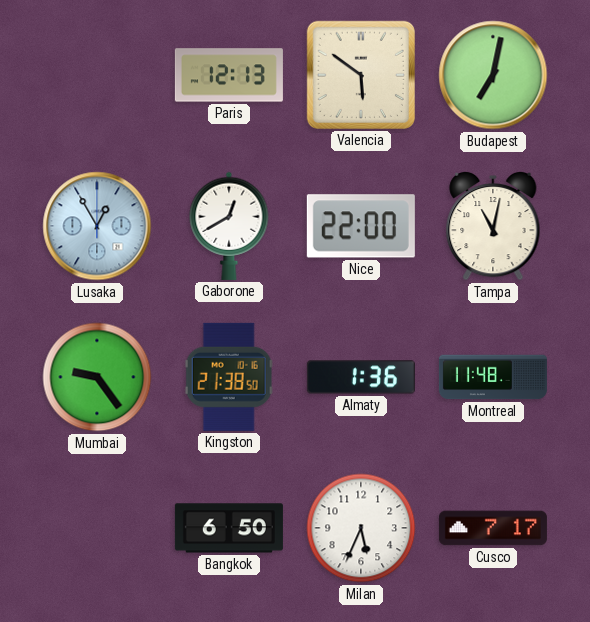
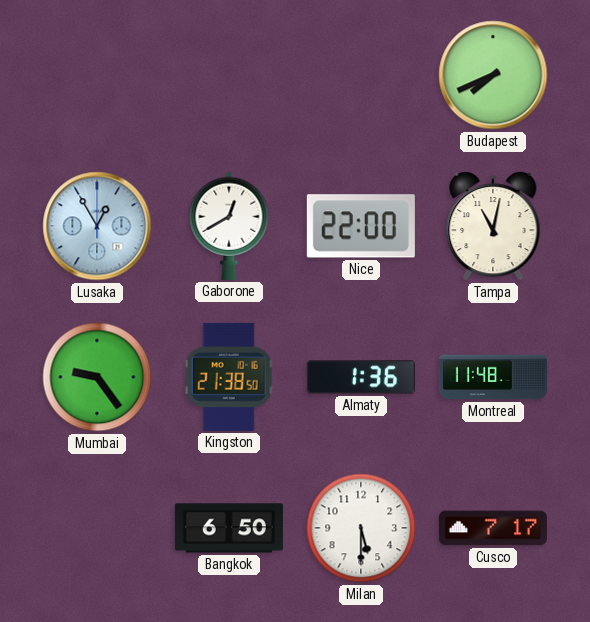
Paris: 12:13 -> none (229, 75)
Valencia: 5:51 -> none (361, 75)
Budapest: 7:02 -> 7:41 (493, 75)
Milan: 5:34 -> 5:30 (361, 528)
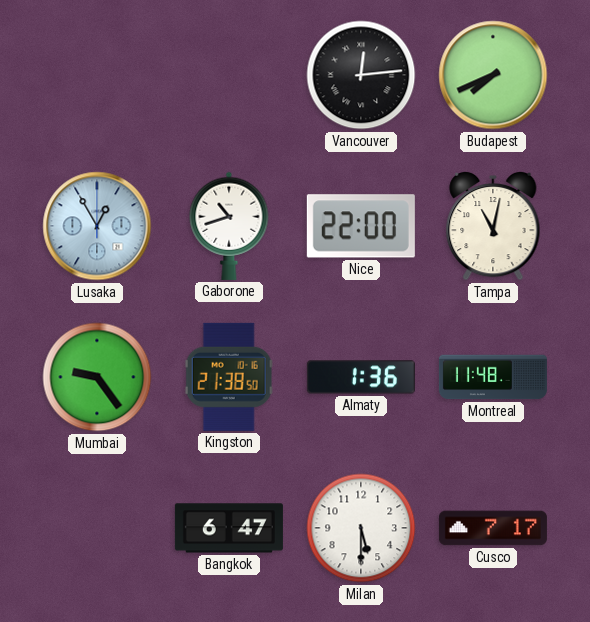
Vancouver: none -> 12:14 (361, 75)
Gaborone: 12:40 -> 10:42 (229, 226)
Bangkok: 6:50 -> 6:47 (229, 528)
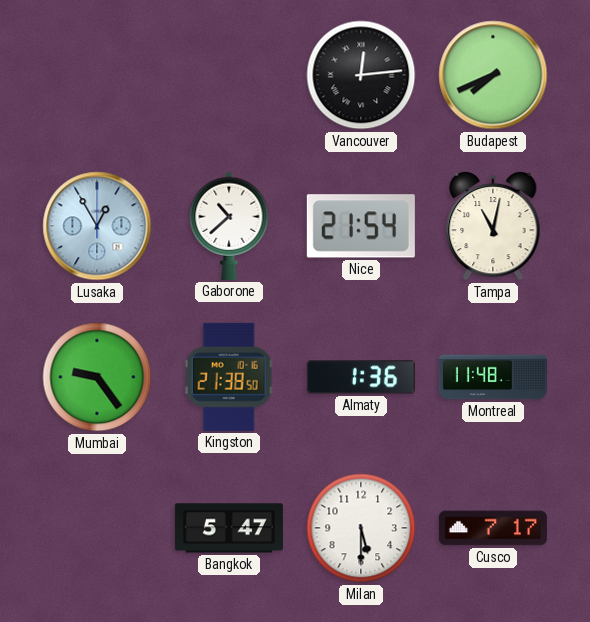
Gaborone: 10:42 -> 10:38 (229, 226)
Nice: 22:00 -> 21:54 (361, 226)
Bangkok: 6:47 -> 5:47 (229, 528)
